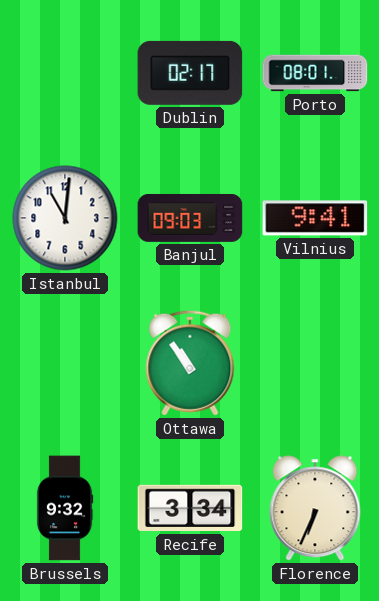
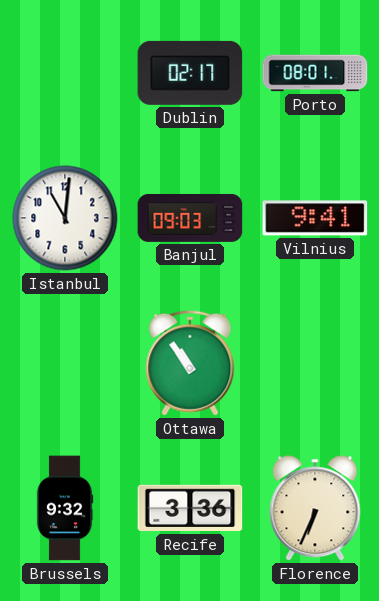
Recife: 3:34 -> 3:36 (190, 508)
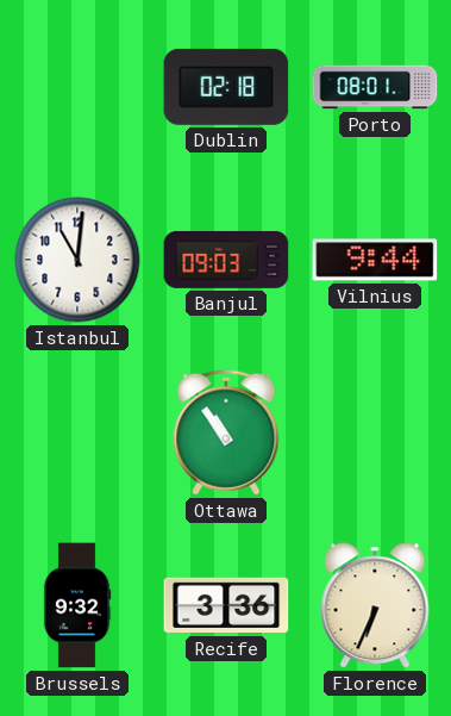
Dublin: 02:17 -> 02:18 (226, 87)
Vilnius: 9:41 -> 9:44 (375, 260)
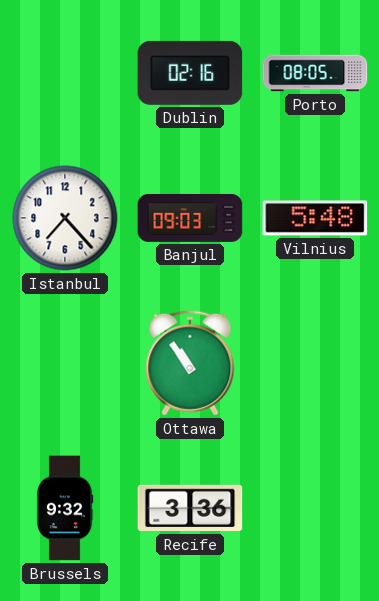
Dublin: 02:18 -> 02:16 (190, 73)
Porto: 08:01 -> 08:05 (315, 73)
Istanbul: 11:01 -> 7:23 (65, 218)
Vilnius: 9:44 -> 5:48 (315, 218)
Florence: 6:34 -> none (375, 605)
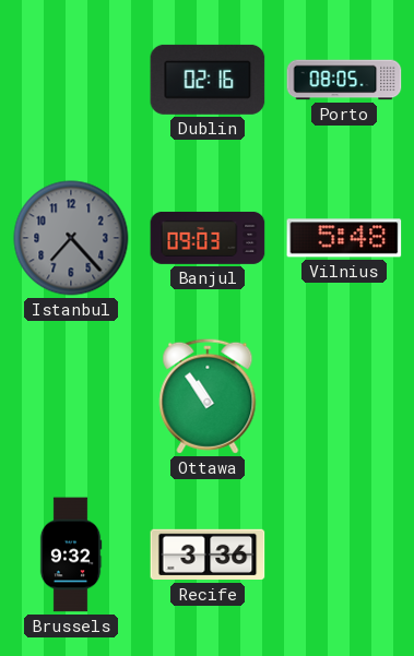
Istanbul dial: white -> grey (71, 238)
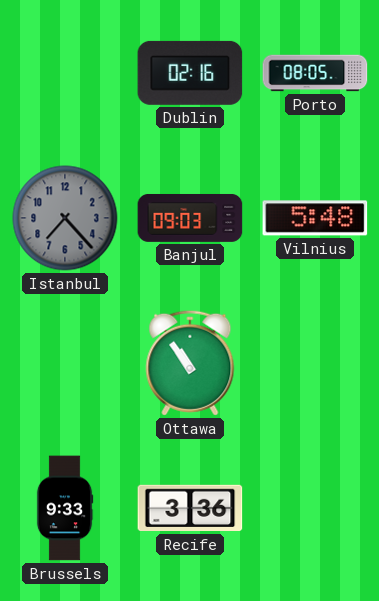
Brussels: 9:32 -> 9:33 (65, 508)
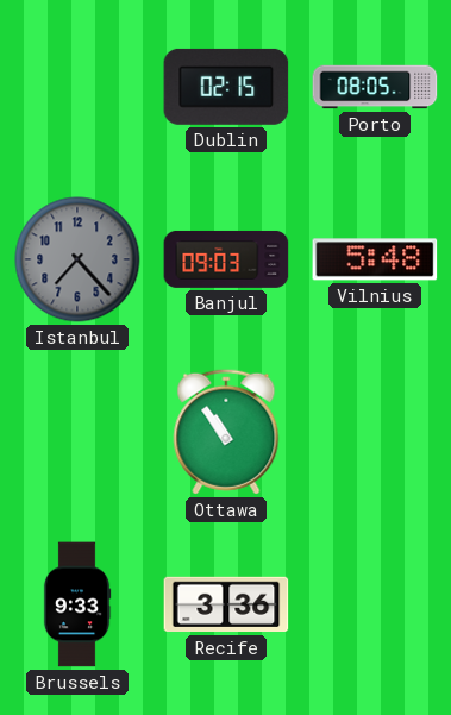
Dublin: 02:16 -> 02:15 (226, 87)
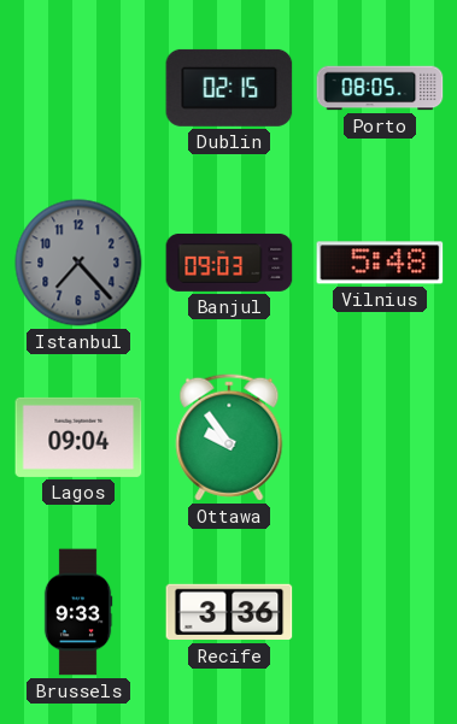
Lagos: none -> 09:04 (78, 437)
Ottawa: 10:54 -> 9:54 (229, 437)
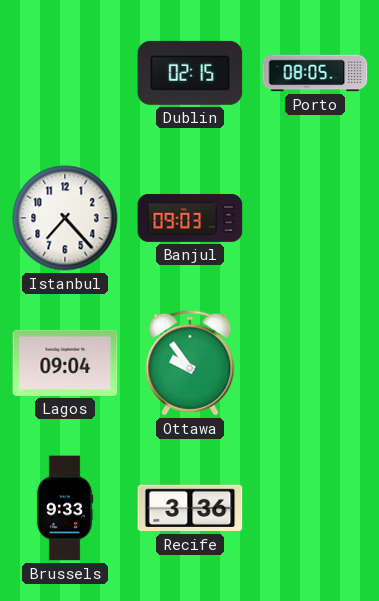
Istanbul dial: grey -> white (65, 218)
Vilnius: 5:48 -> none (380, 263)
